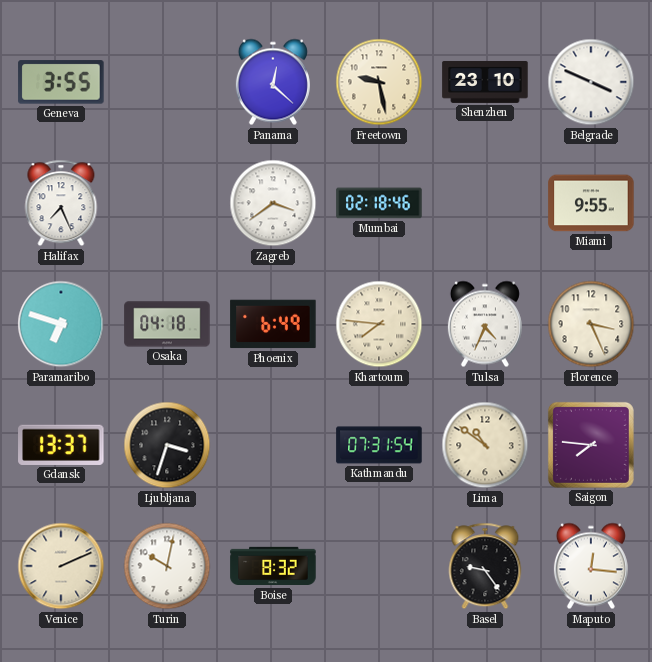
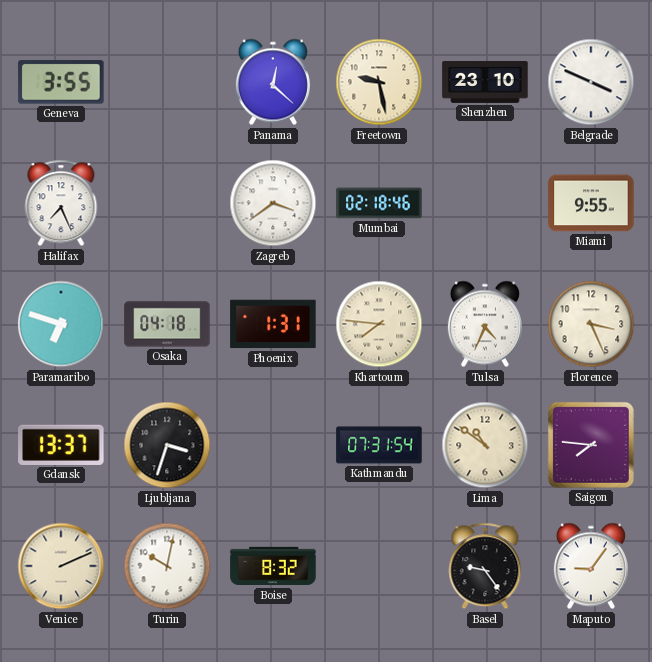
Phoenix: 6:49 -> 1:31 (273, 324)
Maputo: 12:16 -> 9:06 (591, 566)
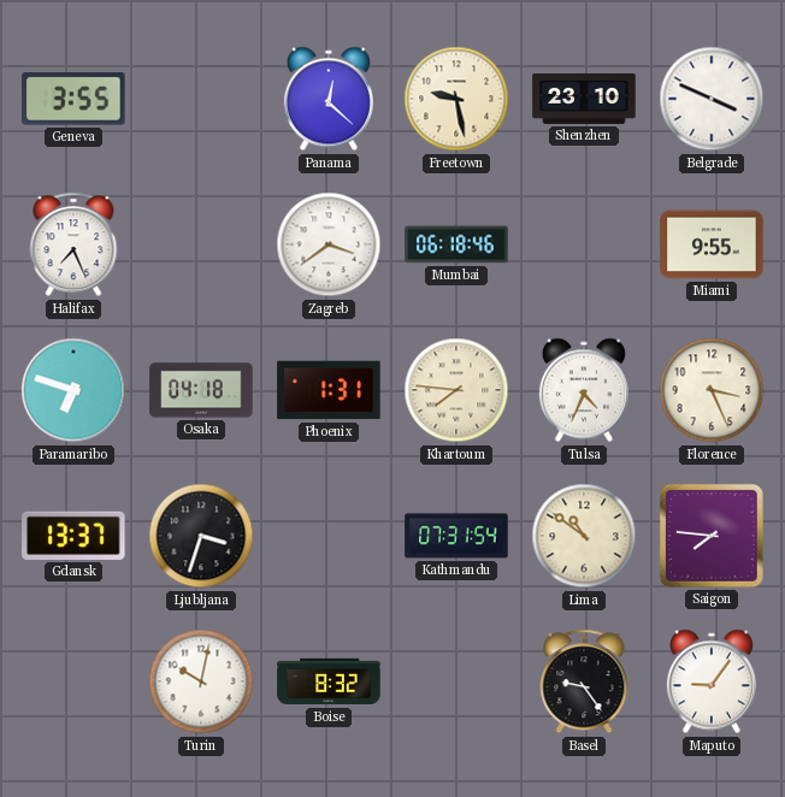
Mumbai: 02:18 -> 06:18 (456, 244)
Venice: 2:11 -> none (61, 566)
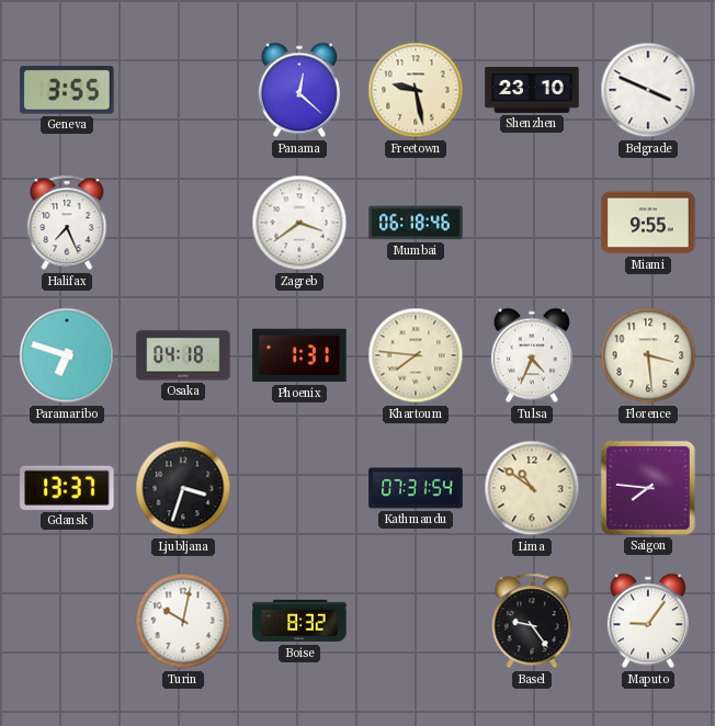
Florence: 3:26 -> 3:29 (648, 355)
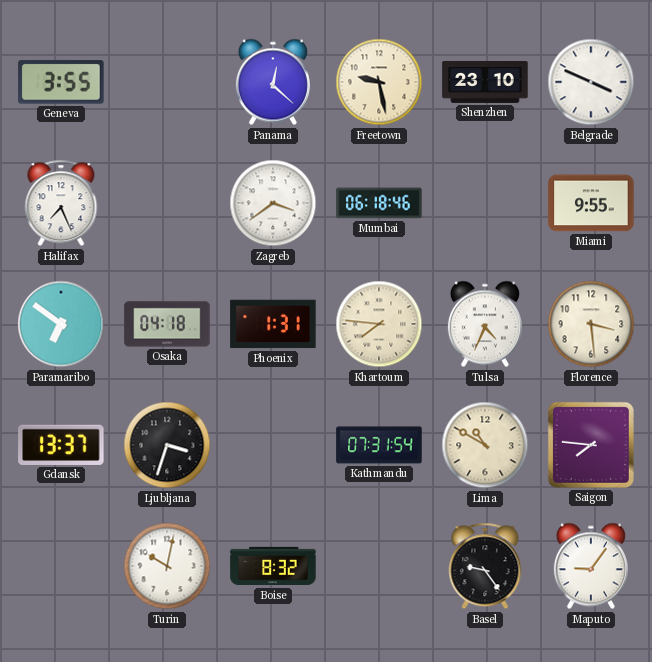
Paramaribo: 6:48 -> 6:51 (61, 324)
Lima: 10:51 -> 10:50 (485, 445)
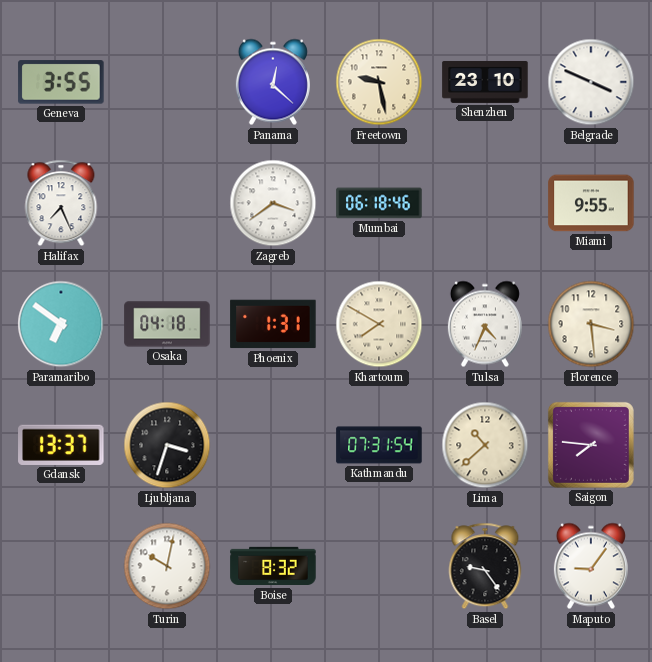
Khartoum: 7:46 -> 7:50 (379, 324)
Lima: 10:50 -> 10:38 (485, 445)
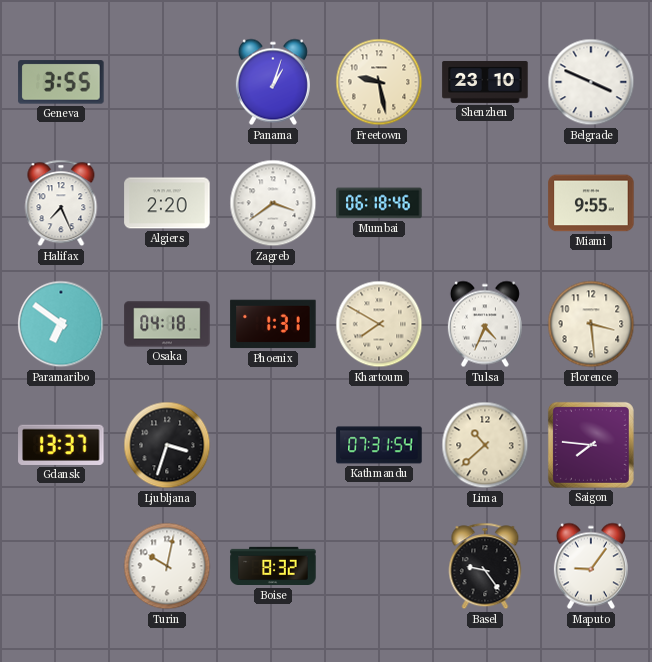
Panama: 12:22 -> 1:03 (273, 82)
Algiers: none -> 2:20 (167, 203)
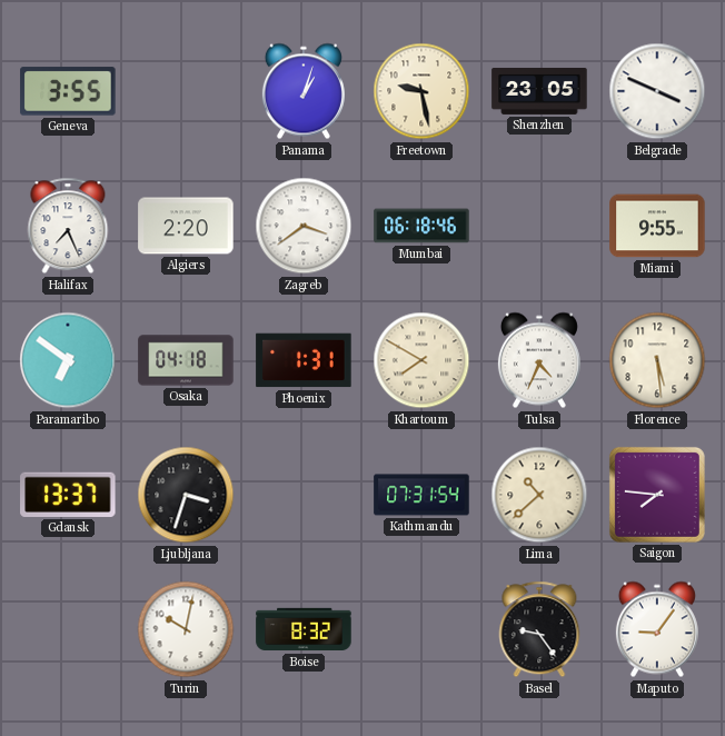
Shenzhen: 23:10 -> 23:05 (539, 91)
Florence: 3:29 -> 5:29 (657, 360)
